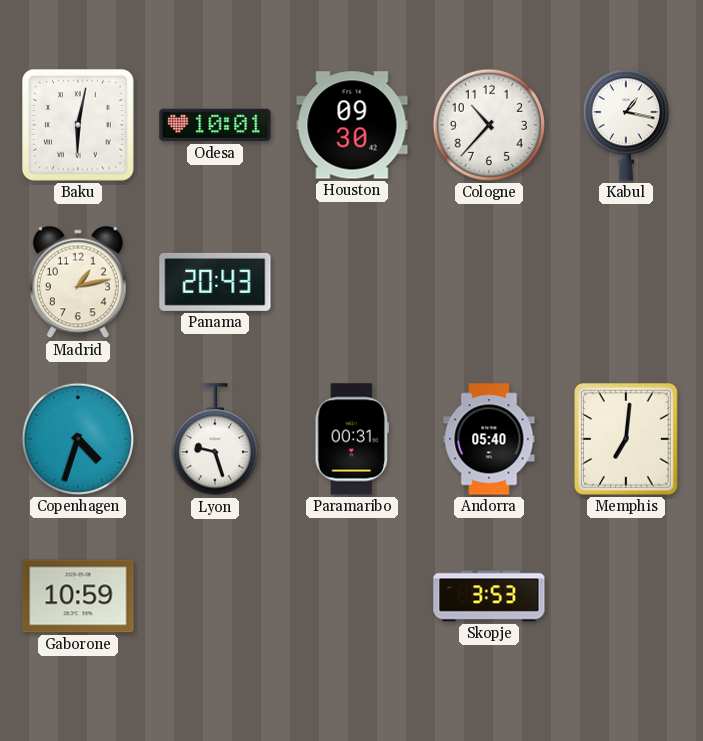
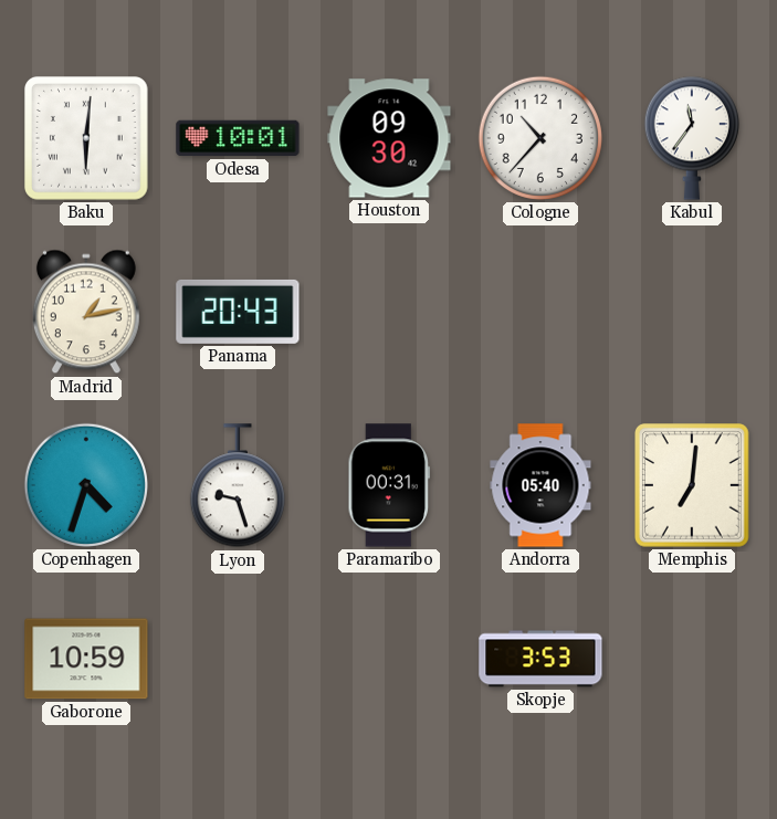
Baku: 6:02 -> 6:01 (87, 139)
Kabul: 1:17 -> 11:36 (692, 138)
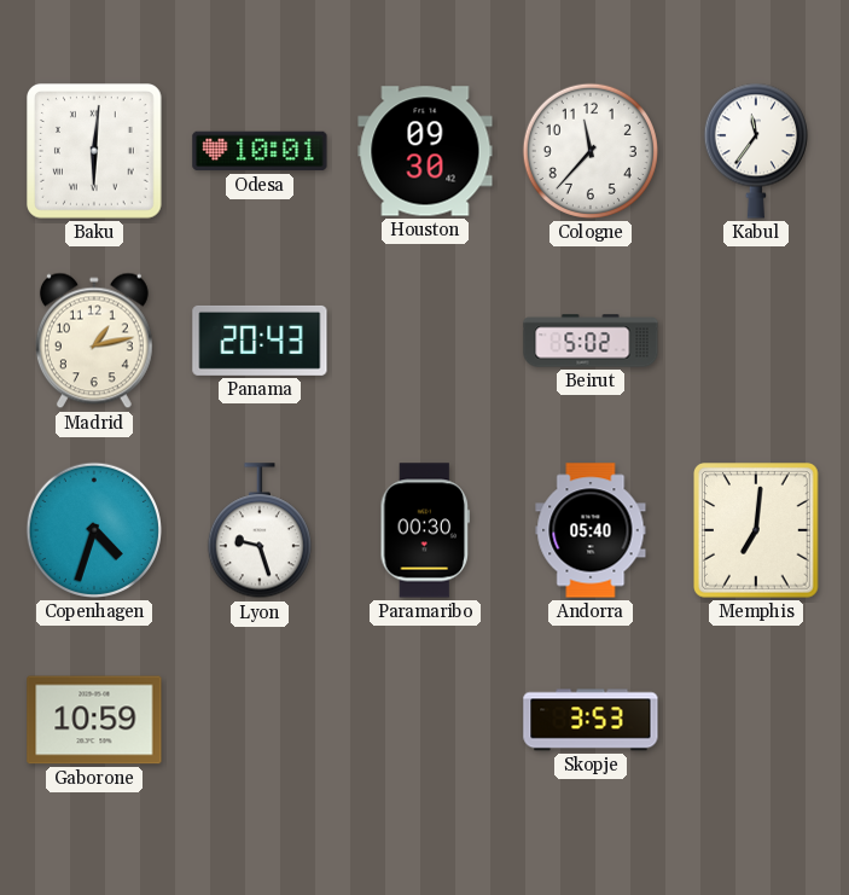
Cologne: 10:37 -> 11:37 (591, 151)
Beirut: none -> 5:02 (591, 341)
Paramaribo: 00:31 -> 00:30 (425, 530)
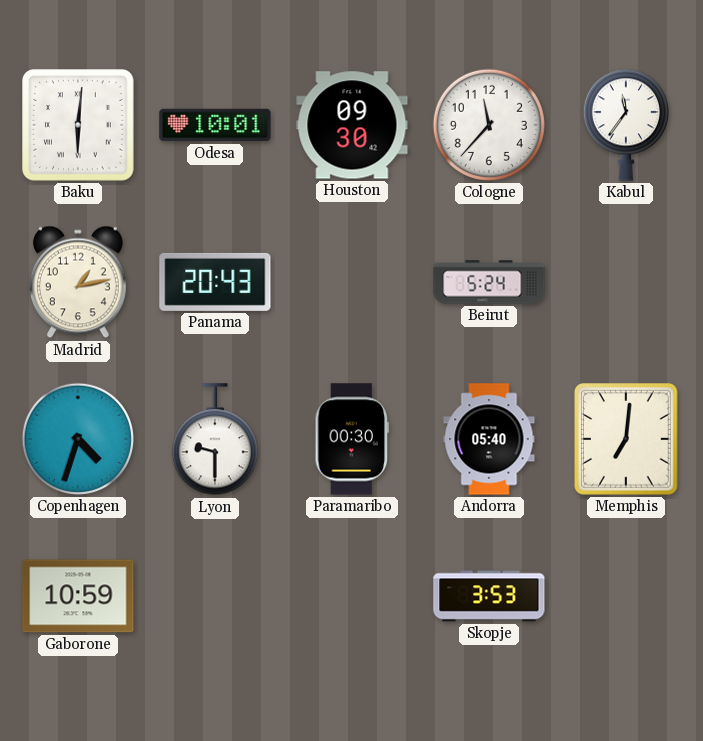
Beirut: 5:02 -> 5:24 (489, 282)
Lyon: 9:27 -> 9:30 (215, 440)
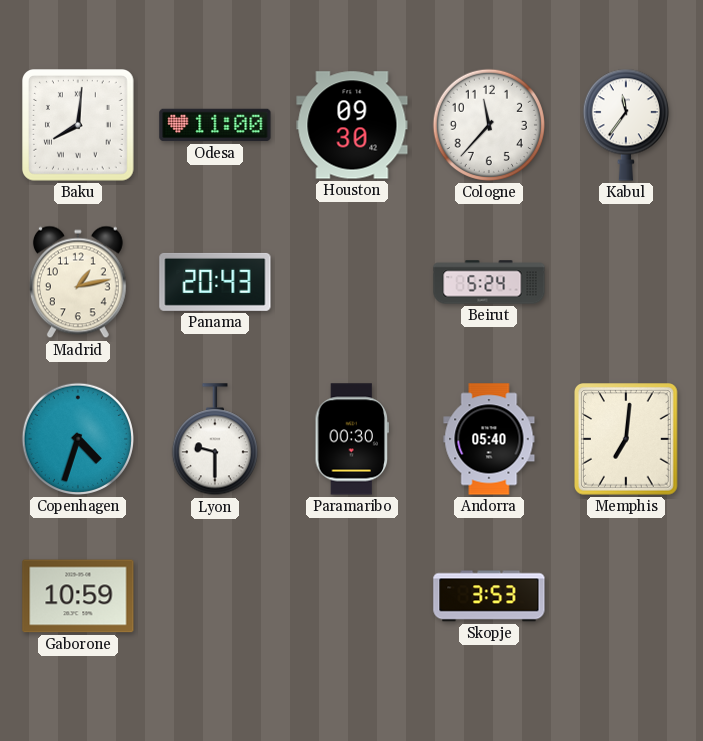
Baku: 6:01 -> 8:01 (79, 126)
Odesa: 10:01 -> 11:00 (215, 125)
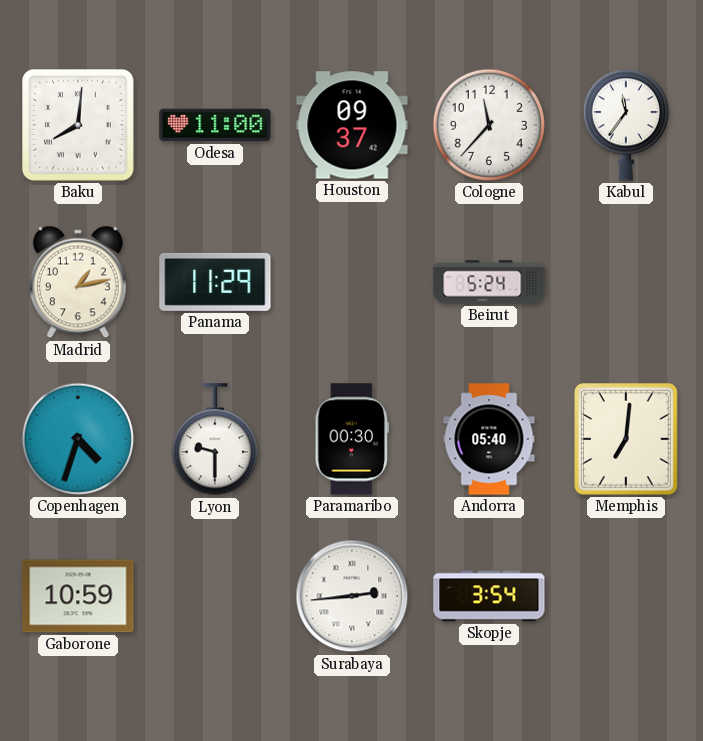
Houston: 09:30 -> 09:37 (352, 125)
Panama: 20:43 -> 11:29 (215, 282)
Surabaya: none -> 2:44 (352, 596)
Skopje: 3:53 -> 3:54 (489, 596)
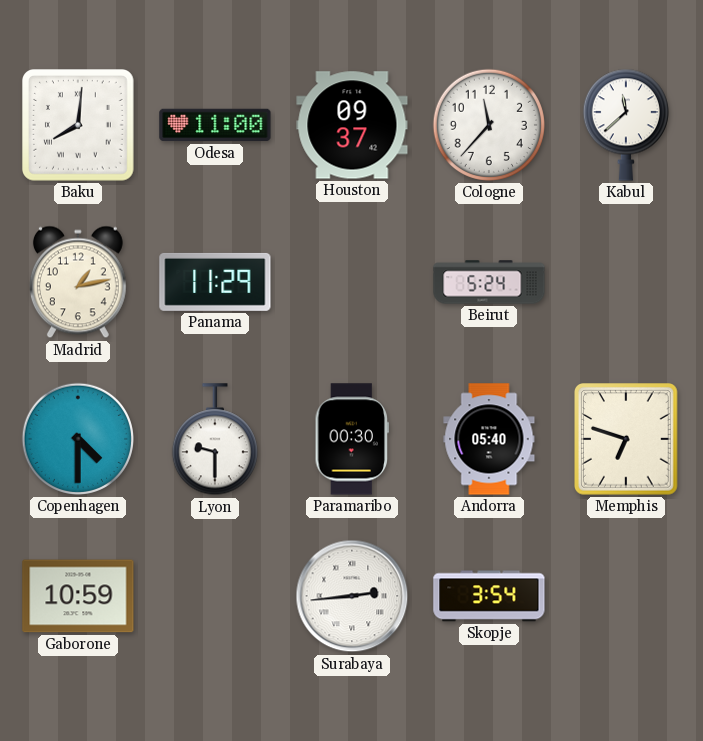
Kabul: 11:36 -> 11:38 (626, 125)
Copenhagen: 4:33 -> 4:30 (78, 439)
Memphis: 7:01 -> 6:48 (627, 439)
